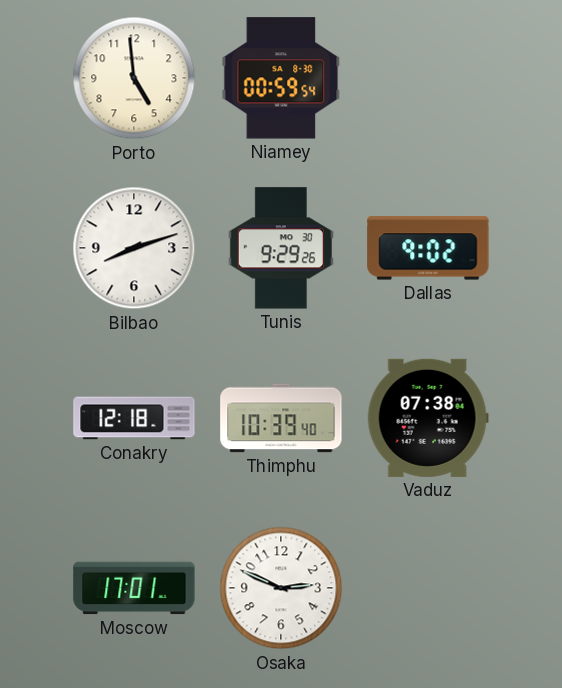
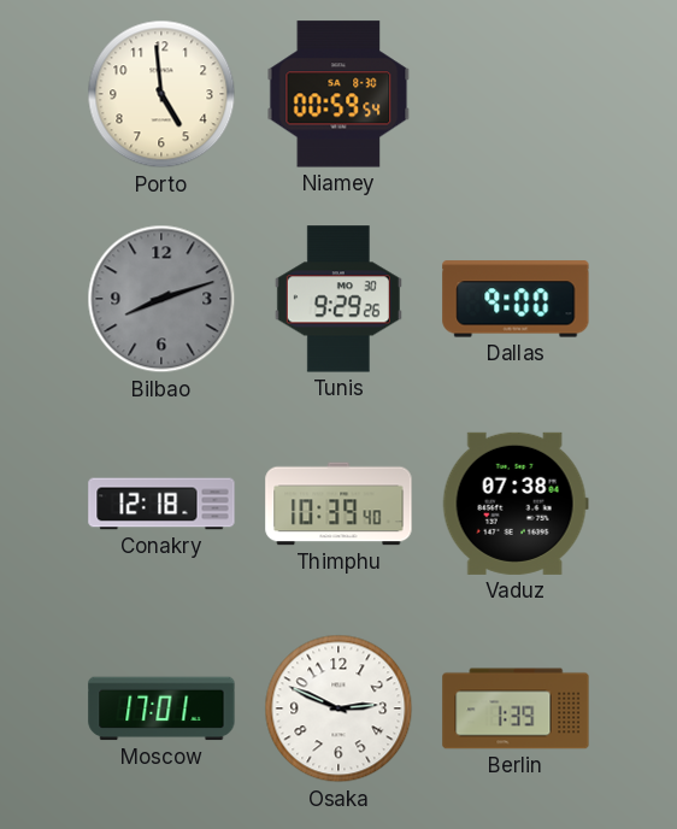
Bilbao dial: white -> grey (161, 299)
Dallas: 9:02 -> 9:00 (516, 299)
Berlin: none -> 1:39 (516, 709)
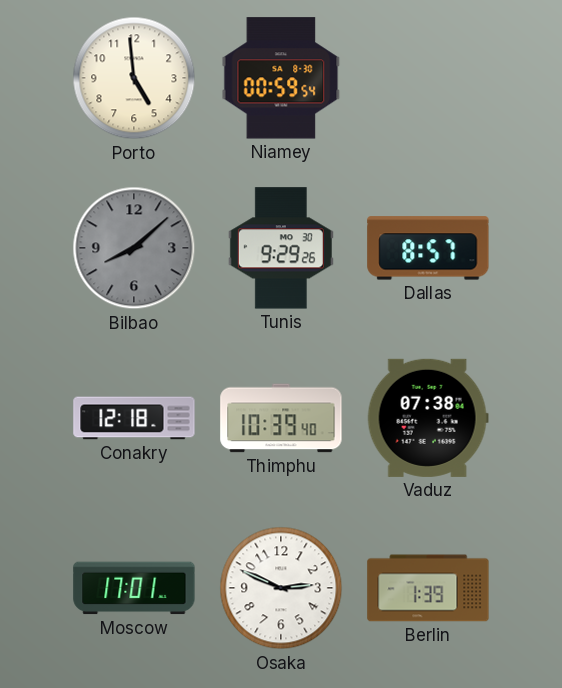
Bilbao: 8:12 -> 8:08 (134, 248)
Dallas: 9:00 -> 8:57 (428, 248)
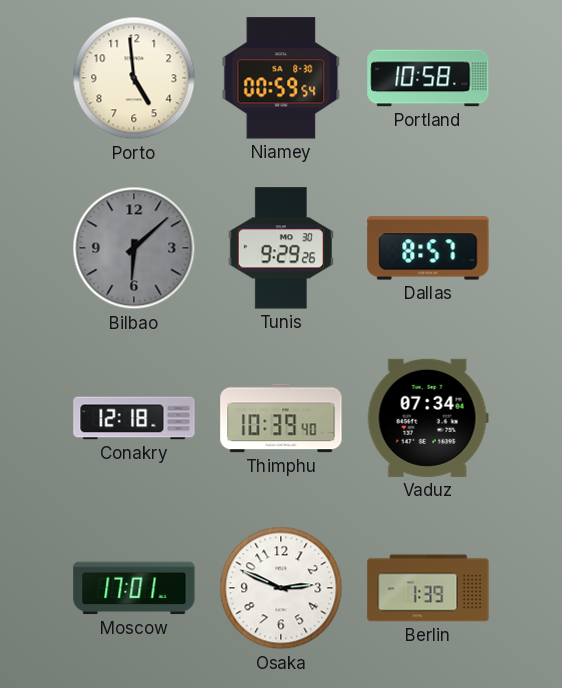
Portland: none -> 10:58 (428, 78)
Bilbao: 8:08 -> 6:08 (134, 248)
Vaduz: 07:38 -> 07:34 (428, 418)
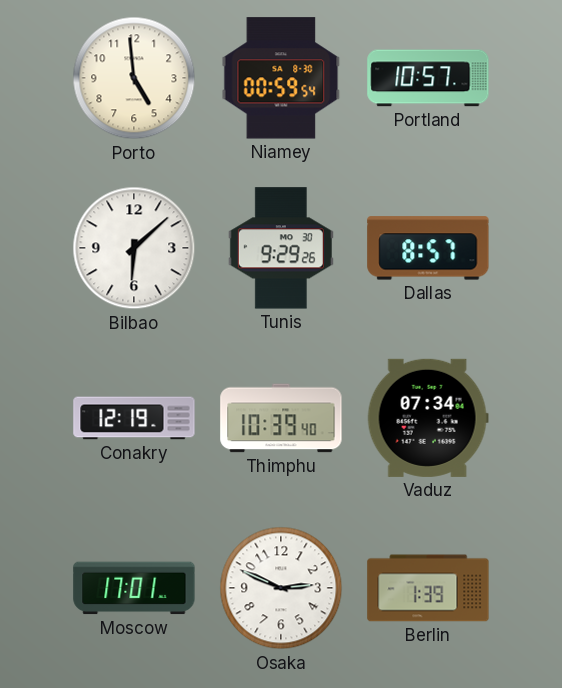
Portland: 10:58 -> 10:57 (428, 78)
Bilbao dial: grey -> white (134, 248)
Conakry: 12:18 -> 12:19 (134, 418)
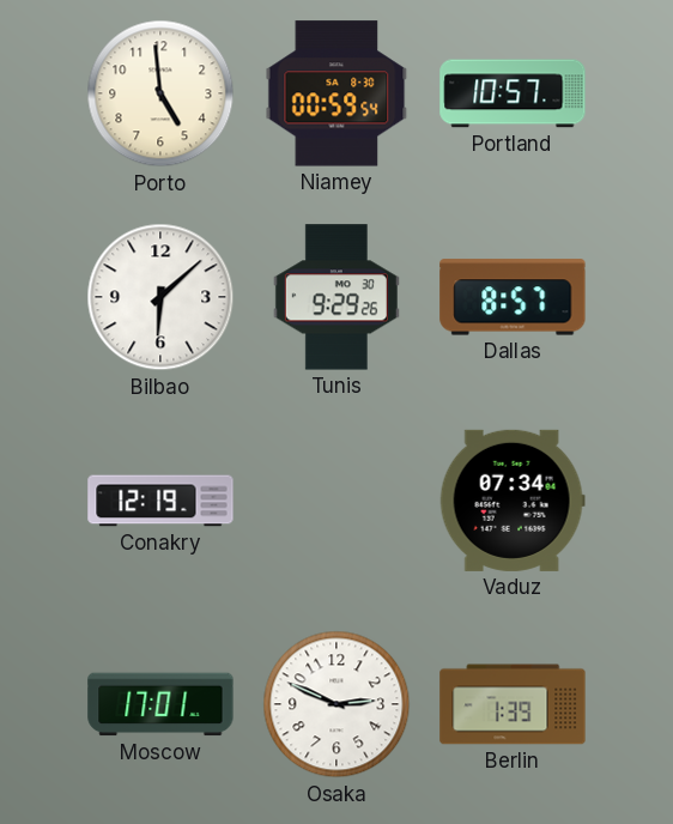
Thimphu: 10:39 -> none (281, 418)
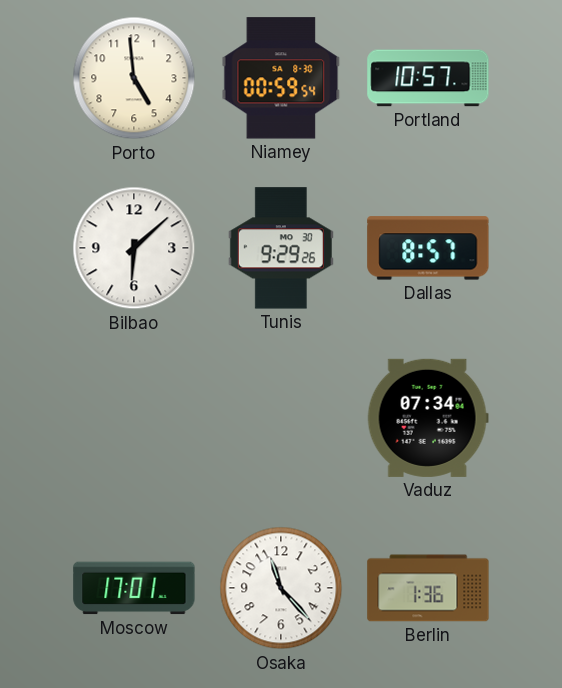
Conakry: 12:19 -> none (160, 501)
Osaka: 2:49 -> 11:23 (281, 588)
Berlin: 1:39 -> 1:36 (428, 588)
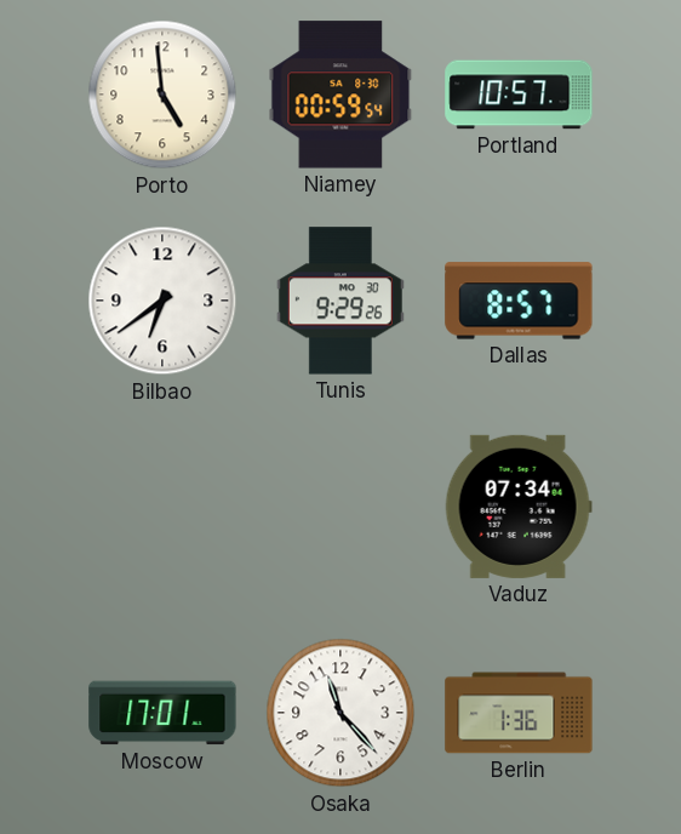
Bilbao: 6:08 -> 6:39 (162, 301)
